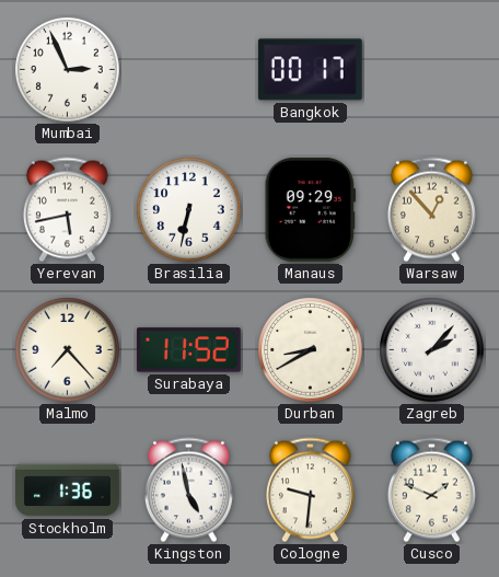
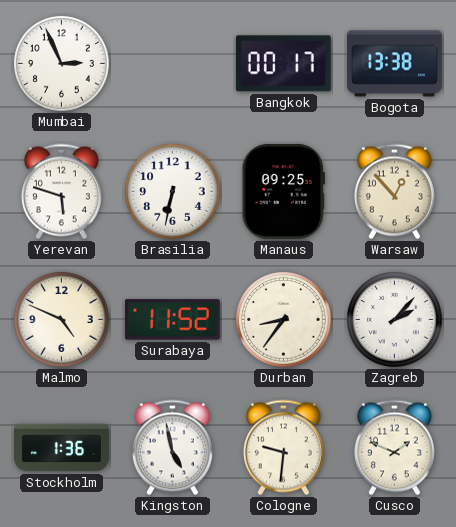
Bogota: none -> 13:38 (394, 64)
Yerevan: 5:43 -> 5:48 (61, 192)
Manaus: 09:29 -> 09:25 (283, 191)
Malmo: 7:23 -> 4:49 (62, 320)
Durban: 8:40 -> 8:36 (284, 320)
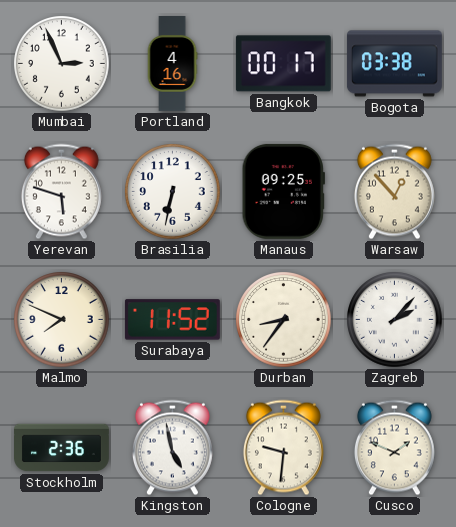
Portland: none -> 4:16 (172, 64)
Bogota: 13:38 -> 03:38 (394, 64)
Malmo: 4:49 -> 7:49 (62, 320)
Stockholm: 1:36 -> 2:36 (62, 448)
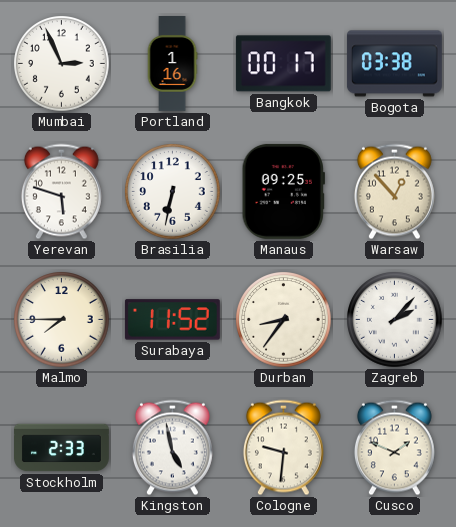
Portland: 4:16 -> 1:16 (172, 64)
Malmo: 7:49 -> 7:45 (62, 320)
Stockholm: 2:36 -> 2:33 (62, 448)
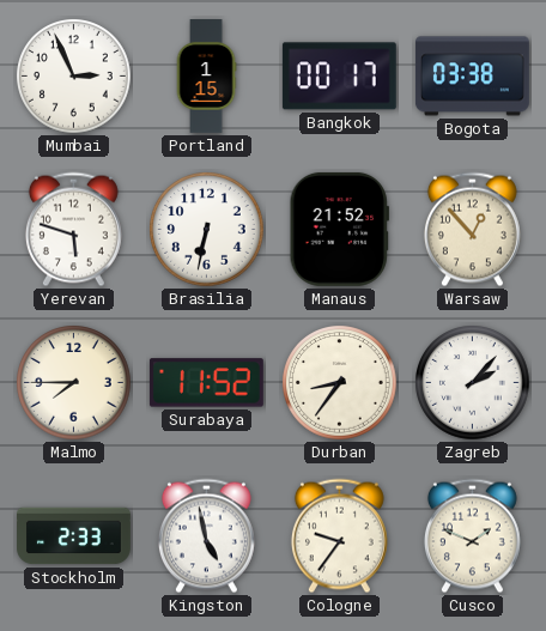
Portland: 1:16 -> 1:15 (206, 77)
Manaus: 09:25 -> 21:52 (339, 229)
Cologne: 9:31 -> 9:36 (339, 536)
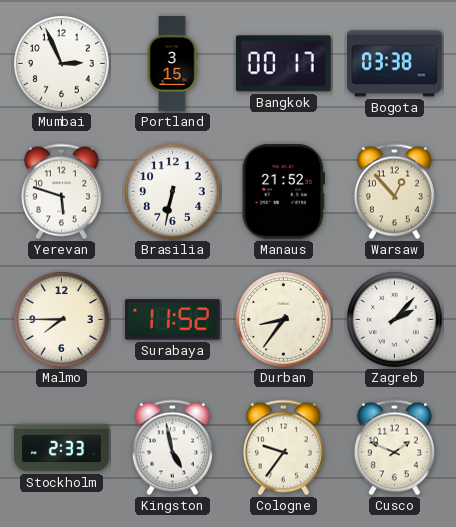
Portland: 1:15 -> 3:15 (172, 64)
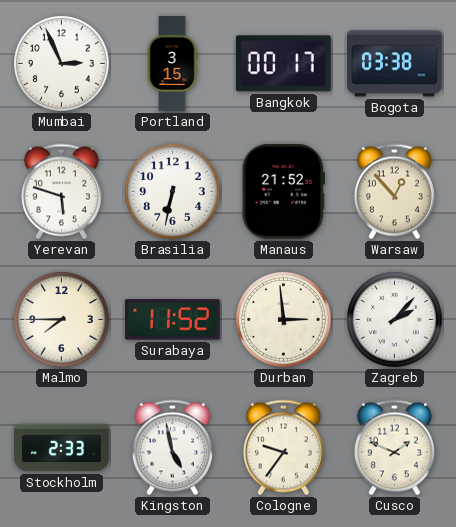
Durban: 8:36 -> 2:59 (284, 320)
